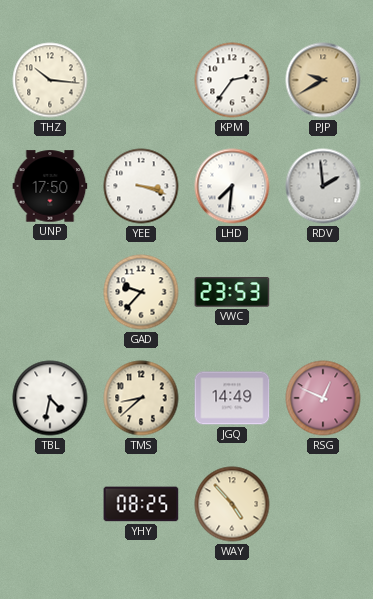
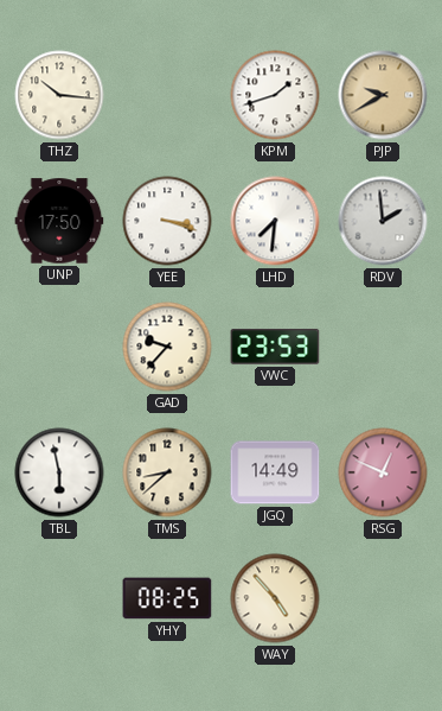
KPM: 2:36 -> 1:42 (275, 95)
TBL: 4:32 -> 5:58 (59, 472)
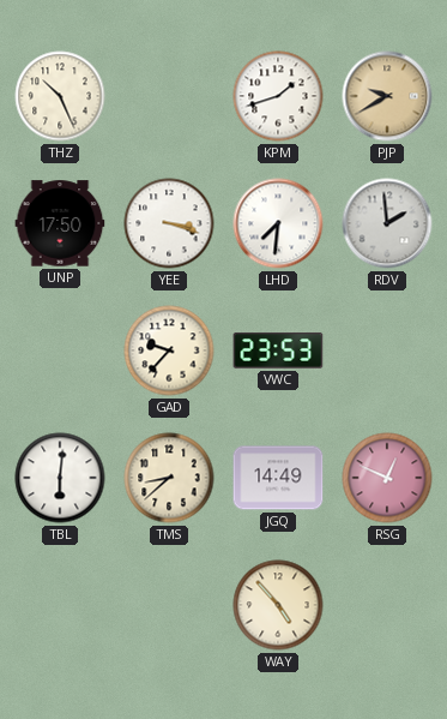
THZ: 10:16 -> 10:26 (60, 96)
TBL: 5:58 -> 6:01 (60, 478)
YHY: 08:25 -> none (167, 598)
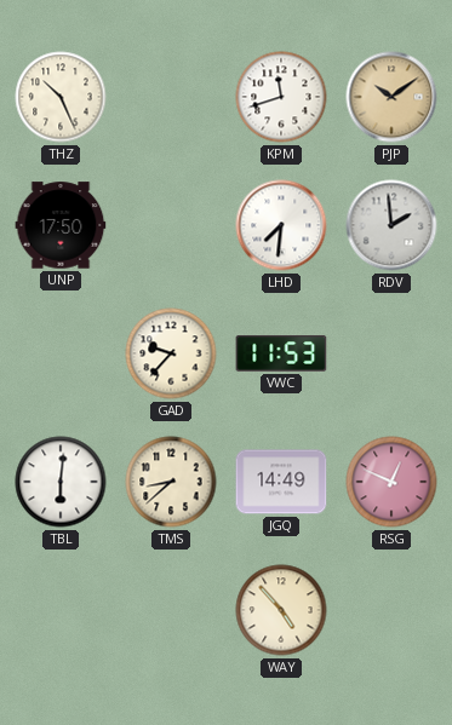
KPM: 1:42 -> 11:42 (281, 97)
PJP: 9:40 -> 10:09 (391, 97)
YEE: 3:18 -> none (169, 223)
VWC: 23:53 -> 11:53 (281, 353)
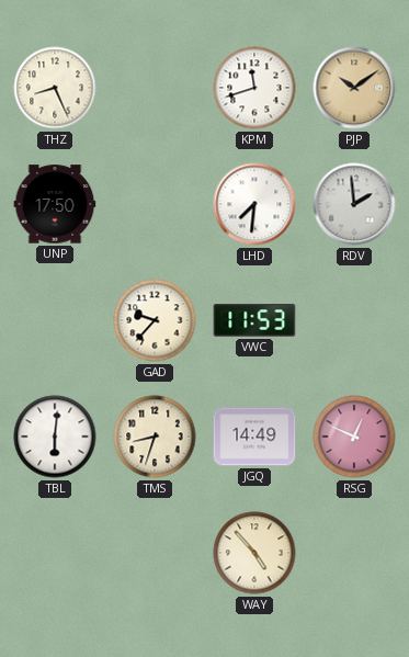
THZ: 10:26 -> 8:26 (55, 88)
TMS: 8:38 -> 8:33 (155, 437)
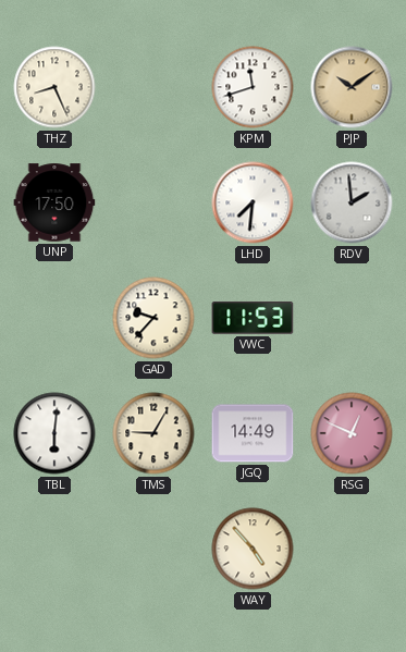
TMS: 8:33 -> 9:05 (153, 433)
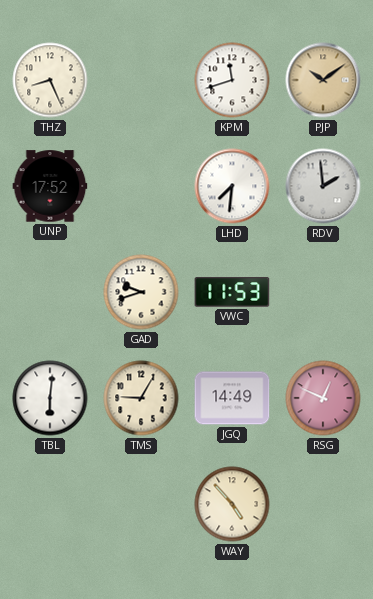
UNP: 17:50 -> 17:52 (50, 186)
GAD: 9:37 -> 9:42 (141, 292)
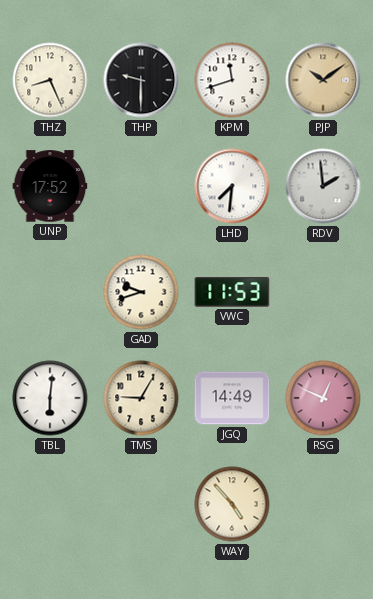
THP: none -> 9:30 (141, 80)
